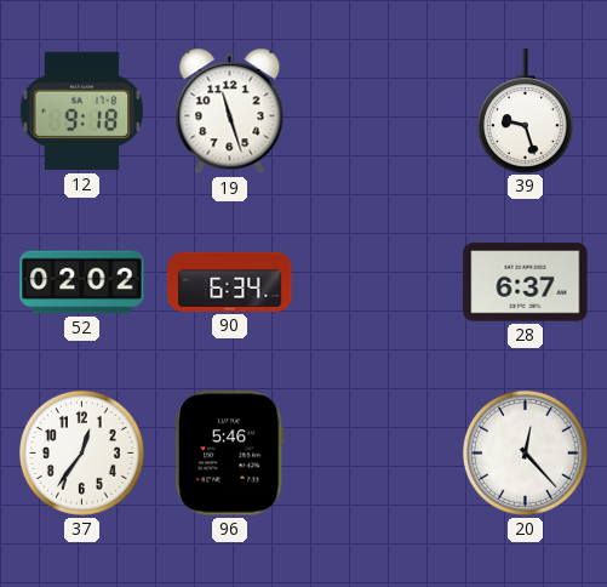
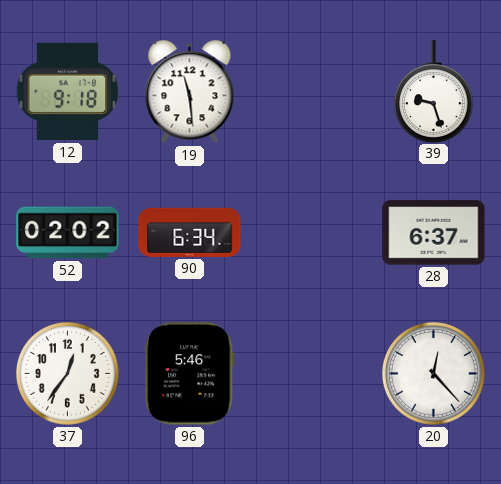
19: 11:27 -> 11:29 (190, 92)
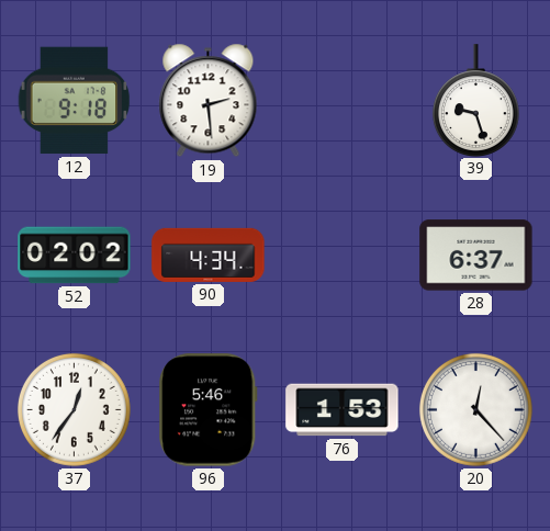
19: 11:29 -> 2:29 (209, 101)
90: 6:34 -> 4:34 (209, 255)
76: none -> 1:53 (343, 410)
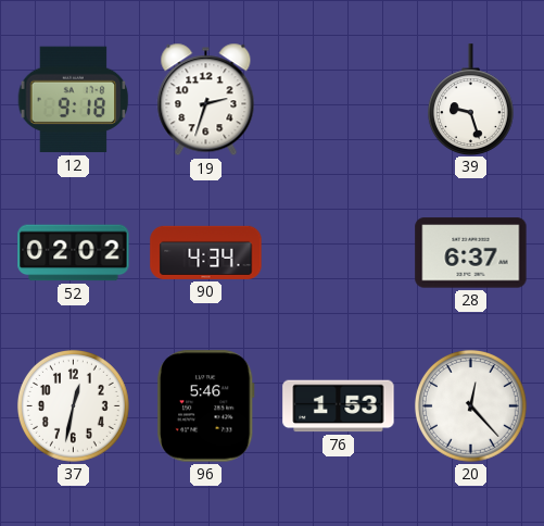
19: 2:29 -> 2:33 (206, 100)
37: 12:36 -> 12:32 (73, 405)
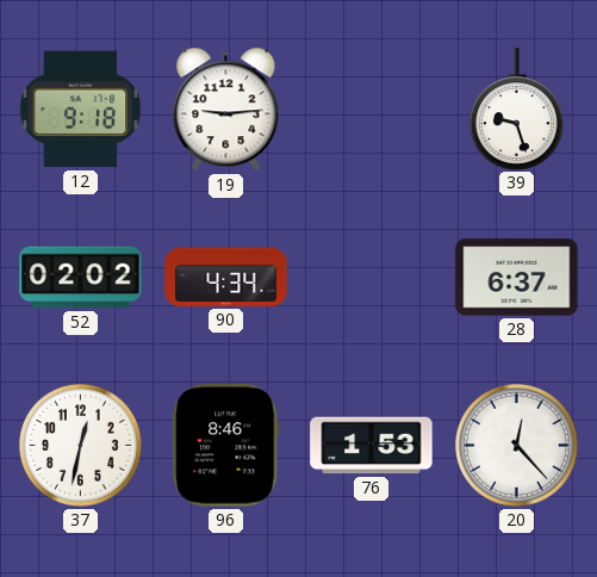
19: 2:33 -> 9:14 (226, 110)
96: 5:46 -> 8:46 (226, 446)
